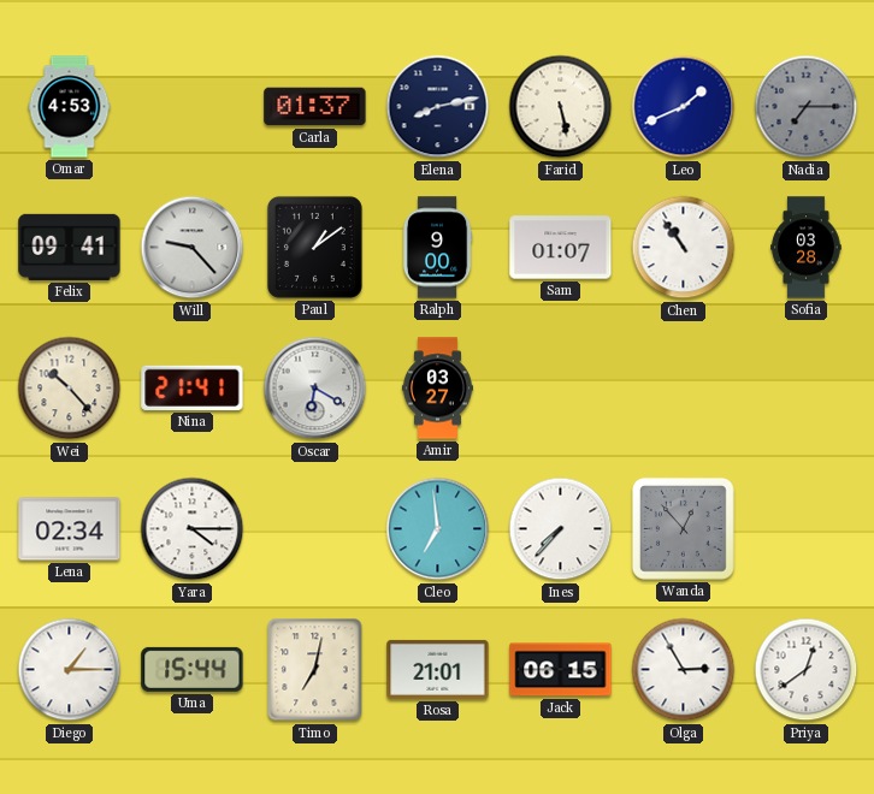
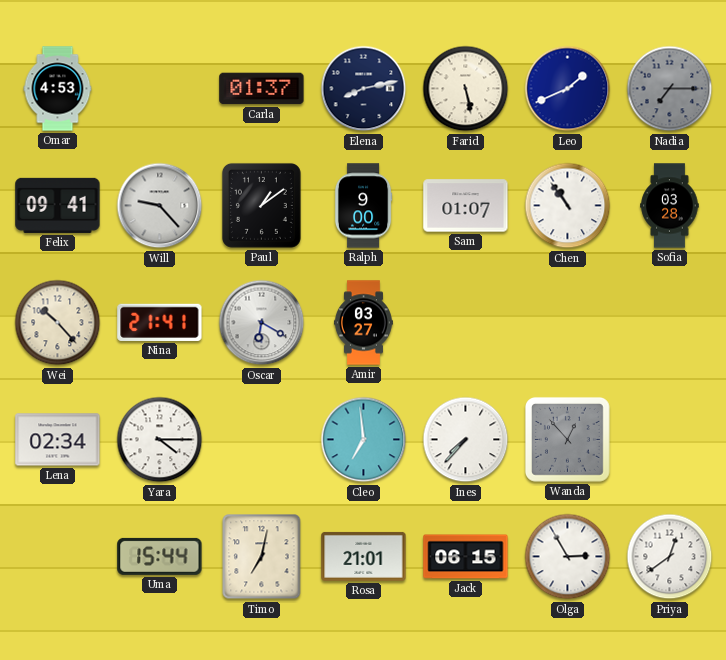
Diego: 1:15 -> none (70, 670)
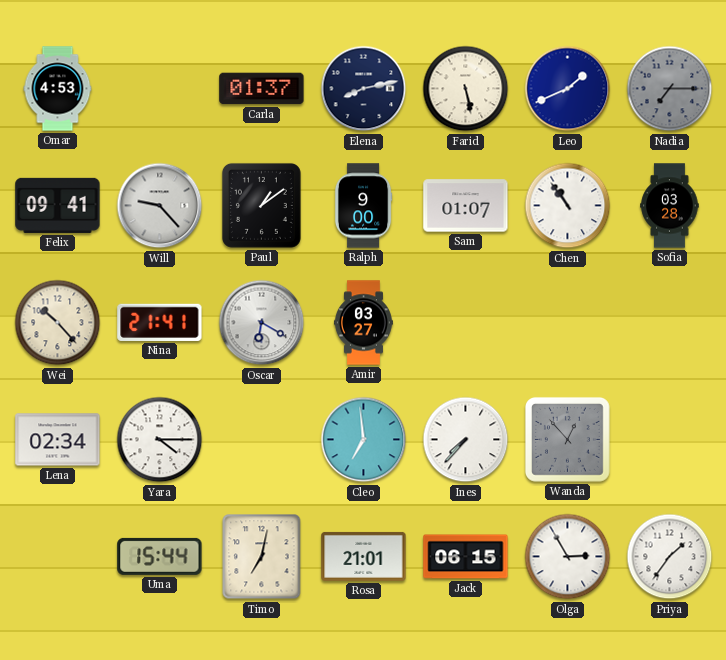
Priya: 12:39 -> 1:36 (670, 557)
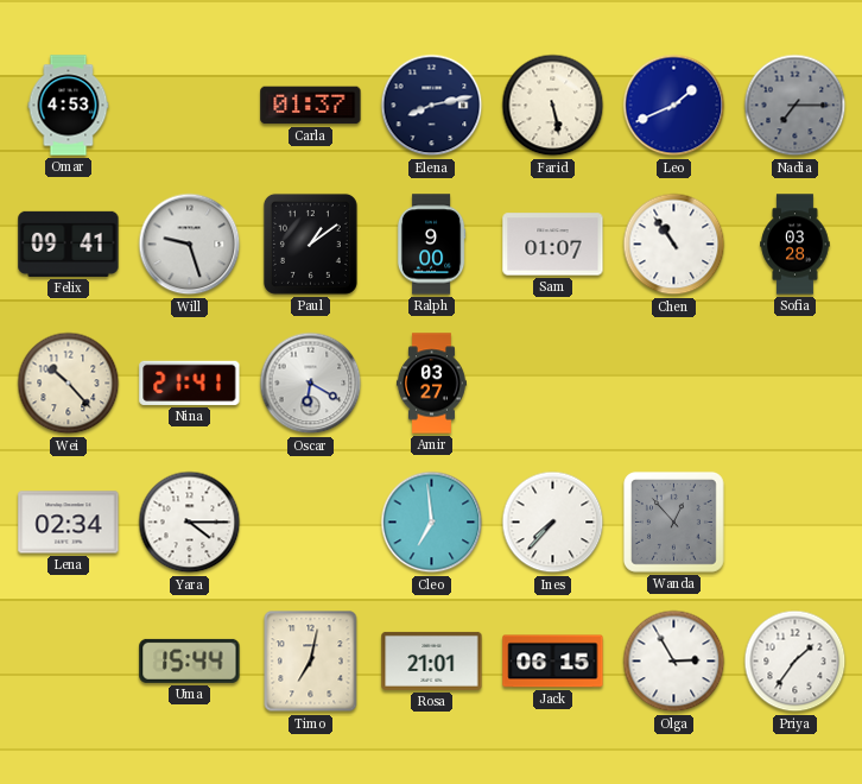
Will: 9:23 -> 9:27 (190, 245)
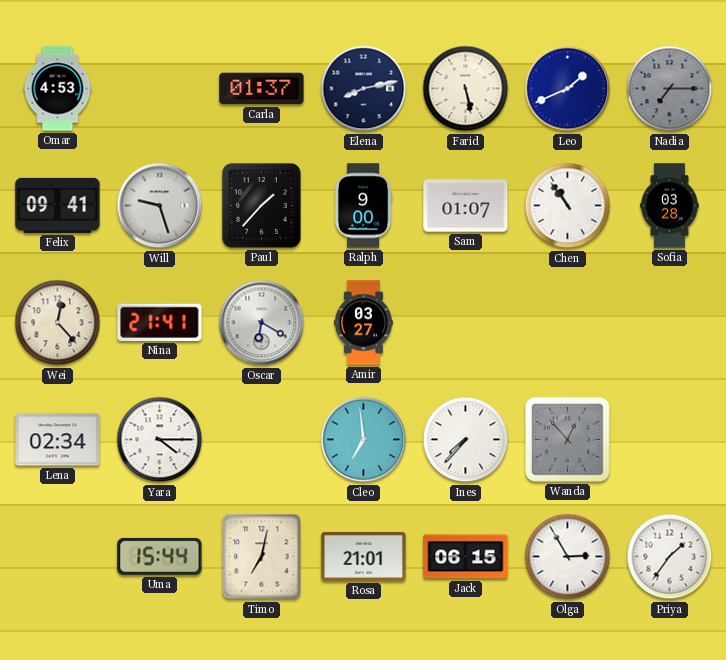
Paul: 1:09 -> 1:37 (261, 205)
Wei: 10:23 -> 12:23 (58, 323)
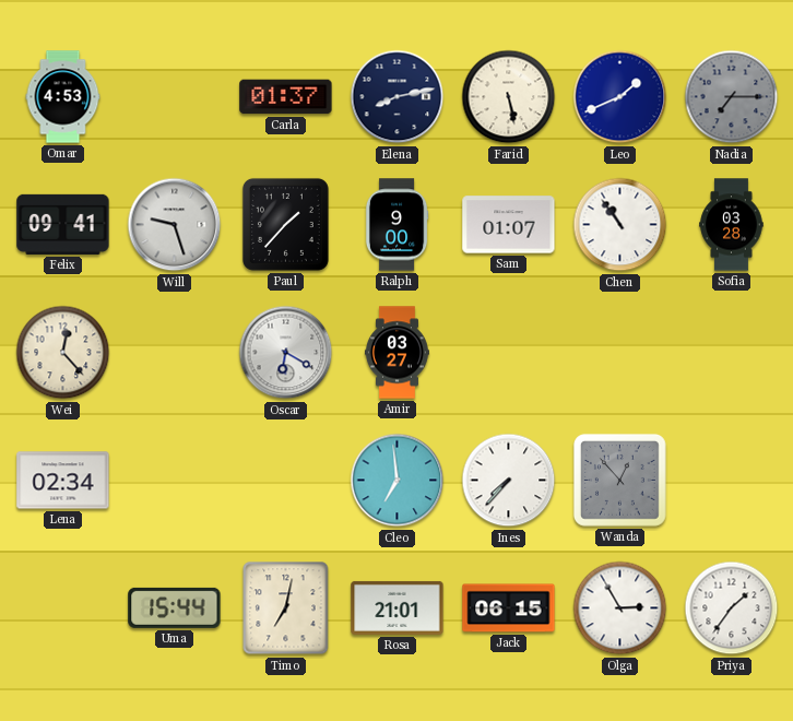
Nina: 21:41 -> none (160, 322)
Yara: 4:15 -> none (160, 440)
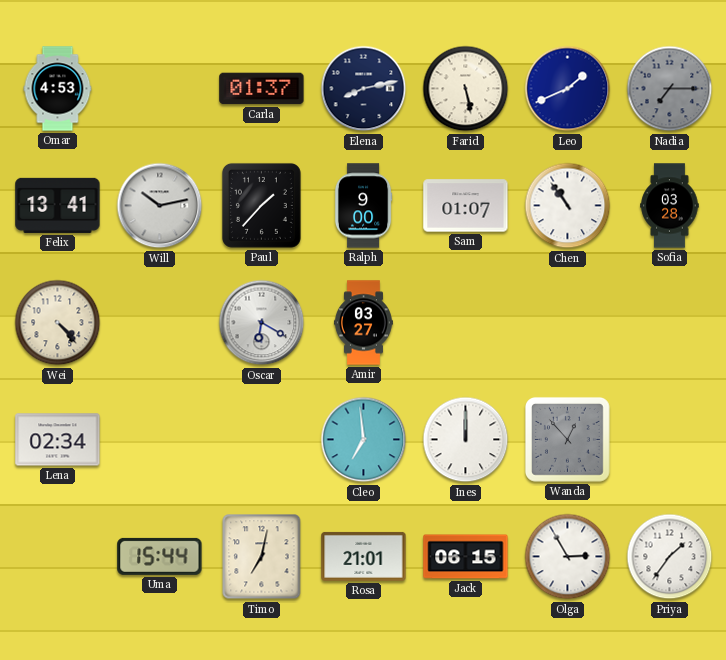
Felix: 09:41 -> 13:41 (58, 205)
Will: 9:27 -> 10:13 (160, 206)
Wei: 12:23 -> 4:23 (58, 323)
Ines: 7:37 -> 12:00 (466, 440)
